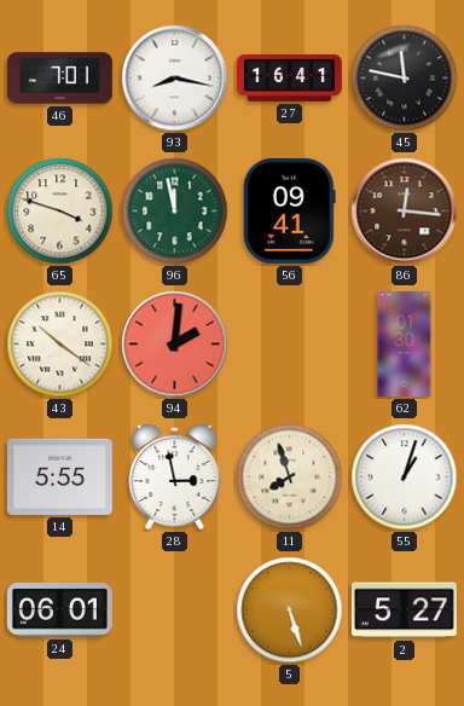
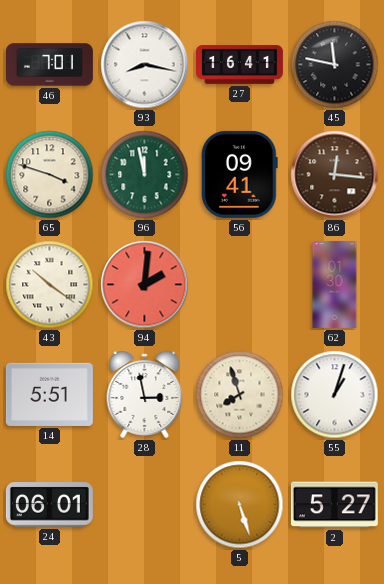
14: 5:55 -> 5:51 (49, 394)
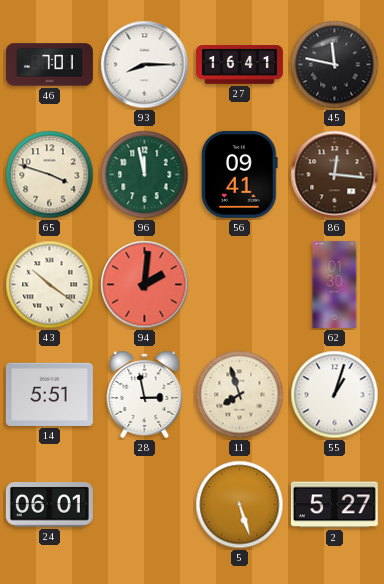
93: 8:17 -> 8:15 (145, 65)
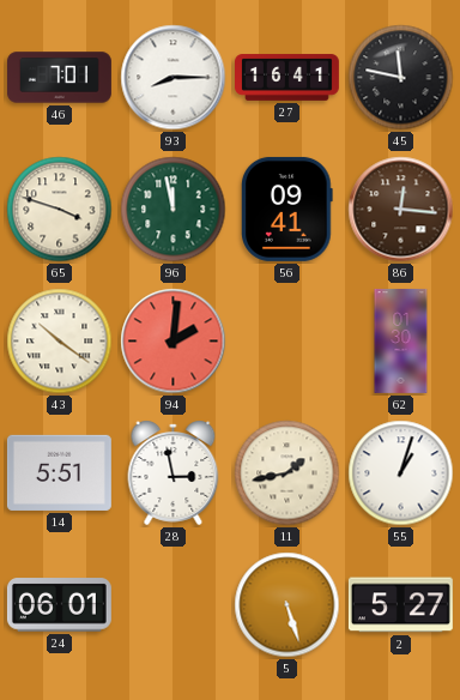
11: 7:57 -> 1:43 (287, 473)
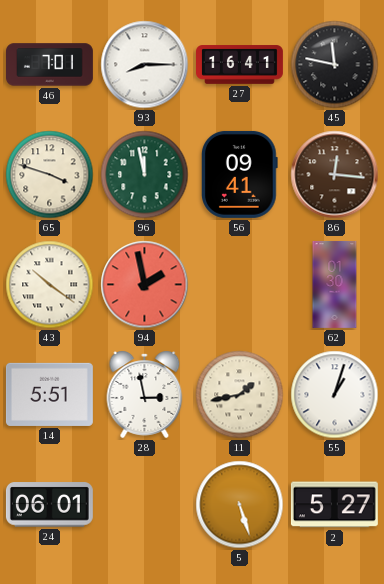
94: 2:01 -> 1:58 (145, 285)
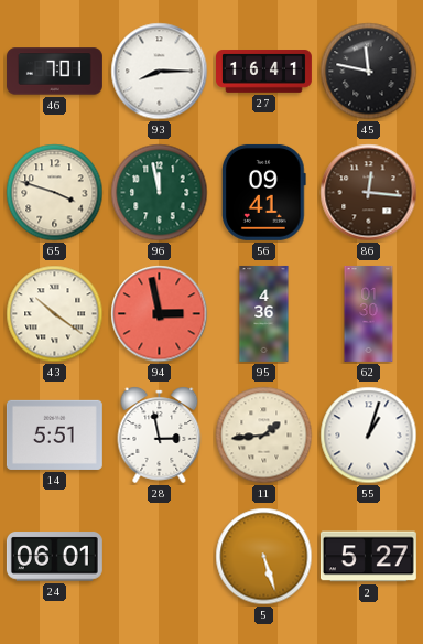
94: 1:58 -> 2:58 (160, 314)
95: none -> 4:36 (264, 313)
11: 1:43 -> 1:44 (264, 436)
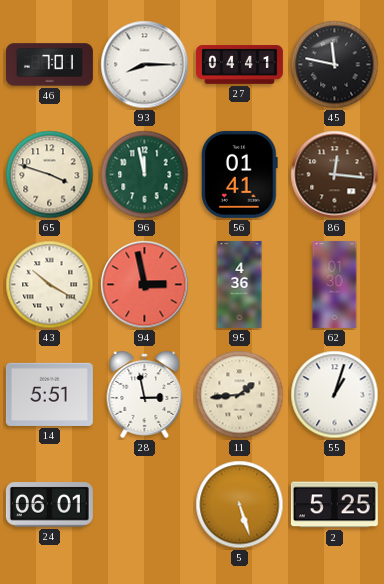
27: 16:41 -> 04:41 (240, 65)
56: 09:41 -> 01:41 (240, 174)
43: 10:21 -> 10:20 (50, 285)
2: 5:27 -> 5:25 (334, 505)
